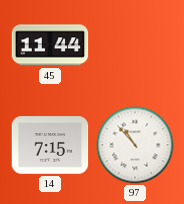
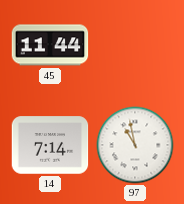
14: 7:15 -> 7:14 (50, 145)
97: 10:53 -> 10:58 (135, 145)
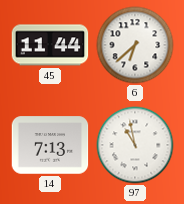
6: none -> 6:38 (135, 45)
14: 7:14 -> 7:13 (50, 145)
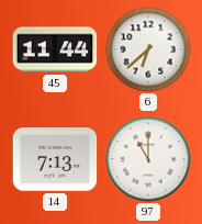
97: 10:58 -> 11:00 (148, 159)
